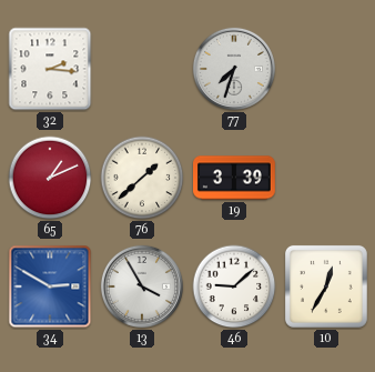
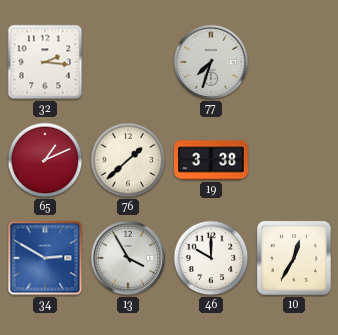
19: 3:39 -> 3:38 (212, 160)
46: 9:08 -> 10:00 (211, 258)
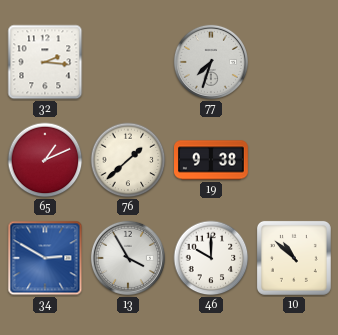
19: 3:38 -> 9:38 (212, 160)
10: 12:35 -> 10:52 (294, 258)
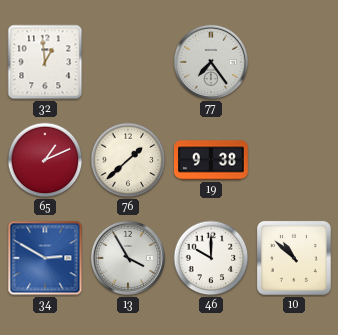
32: 2:16 -> 12:59 (45, 62)
77: 7:33 -> 7:24 (211, 62)
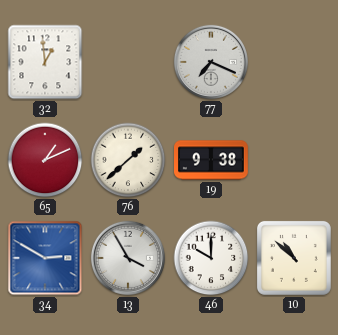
77: 7:24 -> 7:19 (211, 62)
